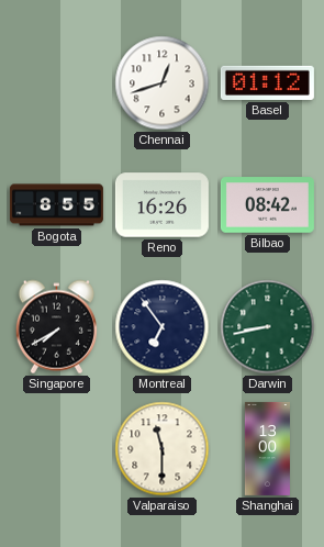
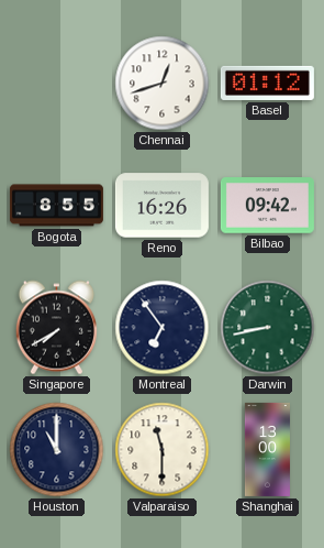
Bilbao: 08:42 -> 09:42 (267, 206)
Houston: none -> 11:00 (57, 450)
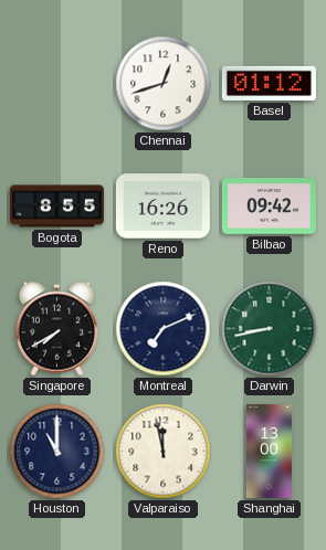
Montreal: 6:54 -> 7:11 (164, 329)
Valparaiso: 11:30 -> 11:58 (164, 452)
